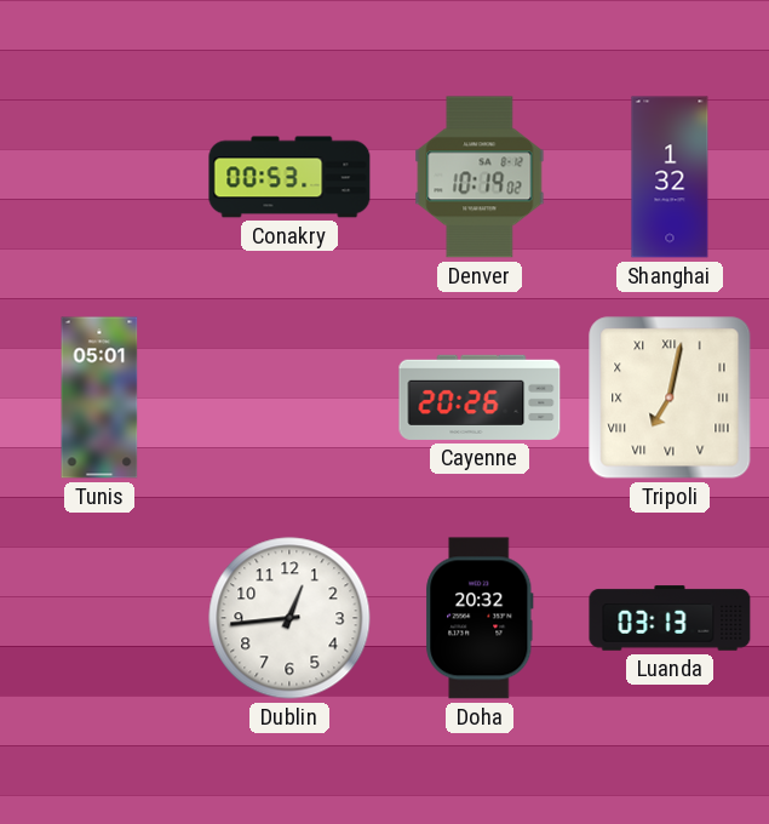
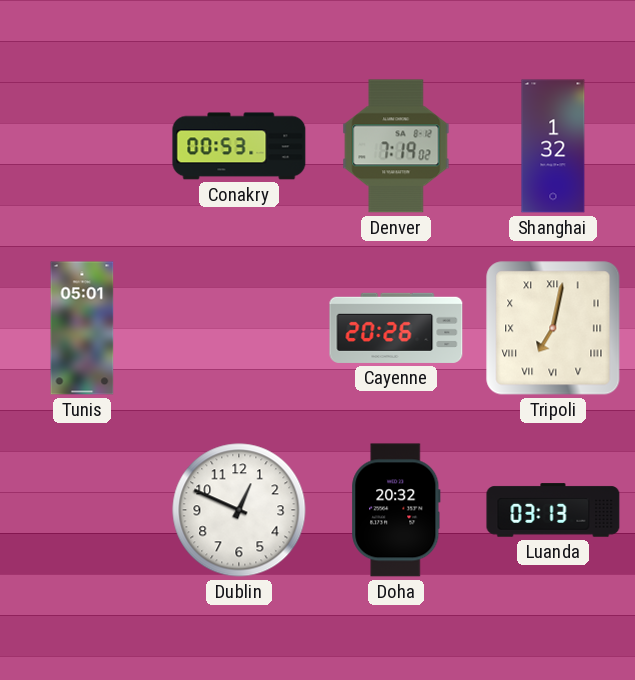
Denver: 10:19 -> 7:19 (396, 146)
Dublin: 12:44 -> 12:49 (239, 510)
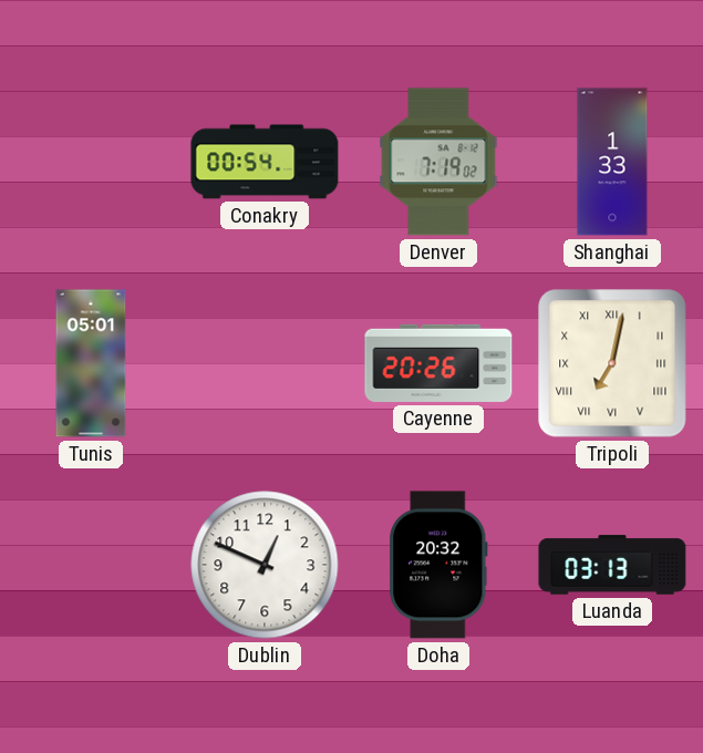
Conakry: 00:53 -> 00:54 (265, 162)
Shanghai: 1:32 -> 1:33 (612, 162)
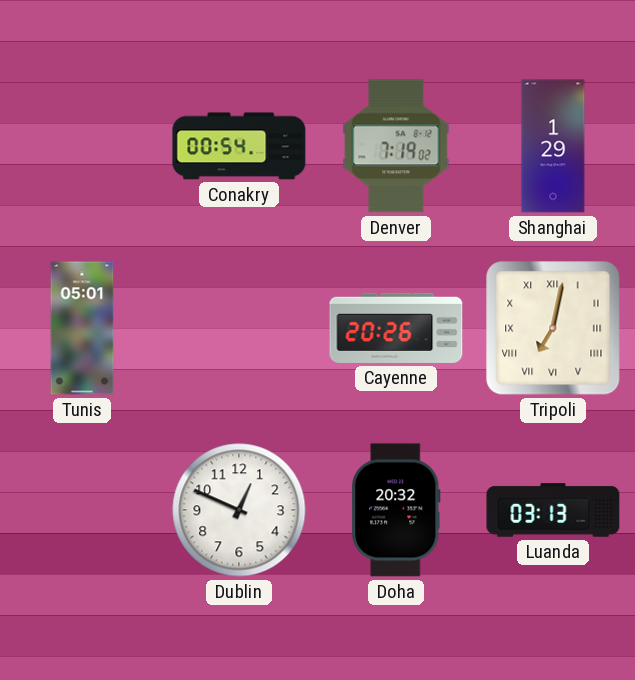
Shanghai: 1:33 -> 1:29 (553, 146)
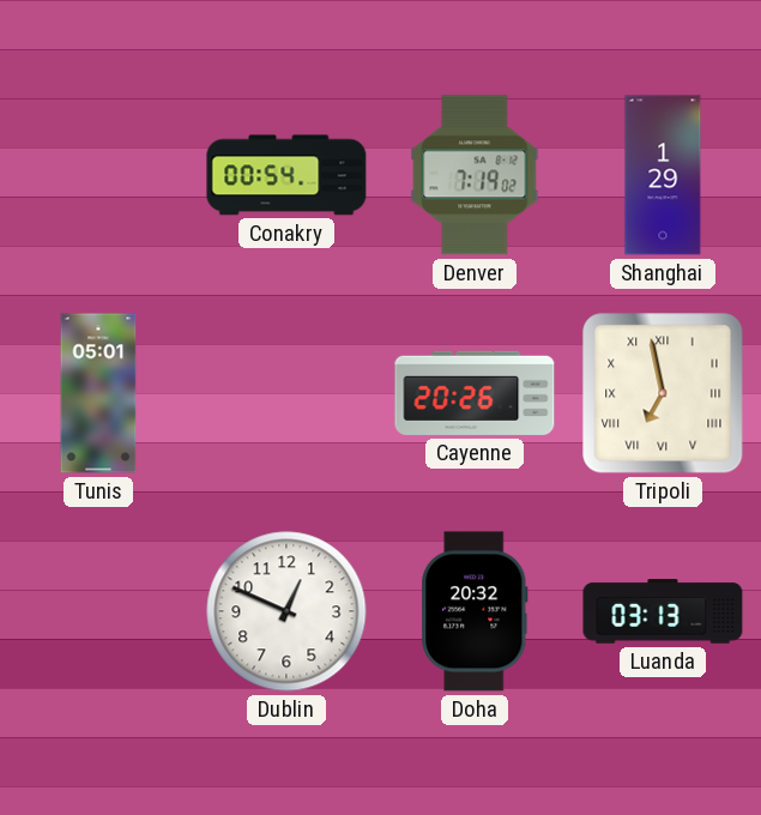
Tripoli: 7:02 -> 6:58 (663, 393)
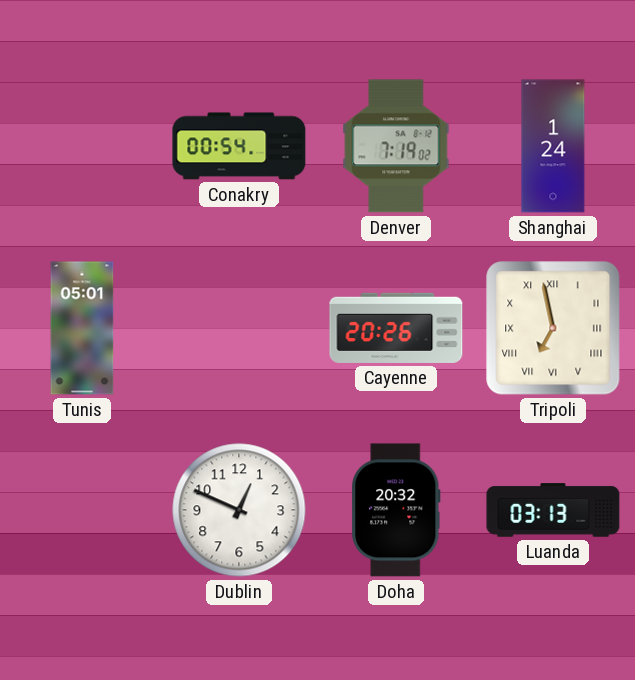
Shanghai: 1:29 -> 1:24 (553, 146)
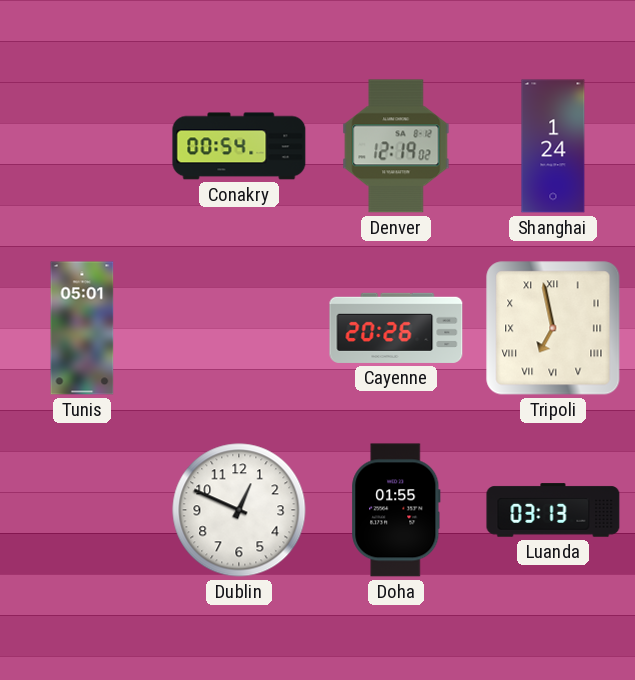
Denver: 7:19 -> 12:19 (396, 146)
Doha: 20:32 -> 01:55 (396, 510)
